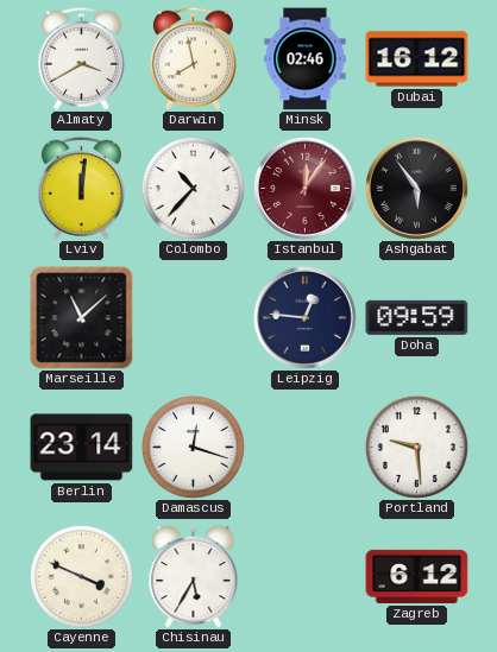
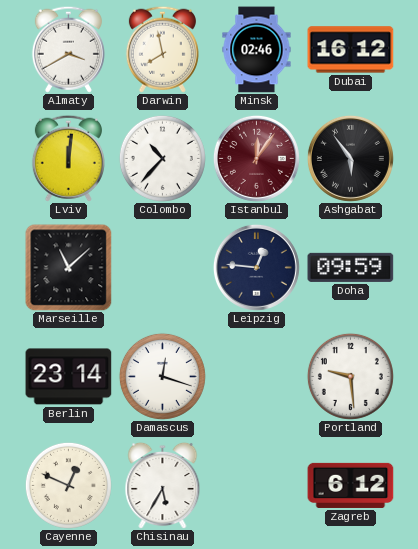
Cayenne: 3:49 -> 12:49 (68, 485)
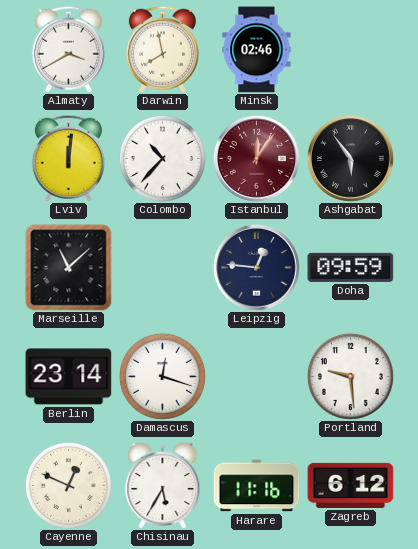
Dubai: 16:12 -> none (351, 50)
Harare: none -> 11:16 (257, 486)
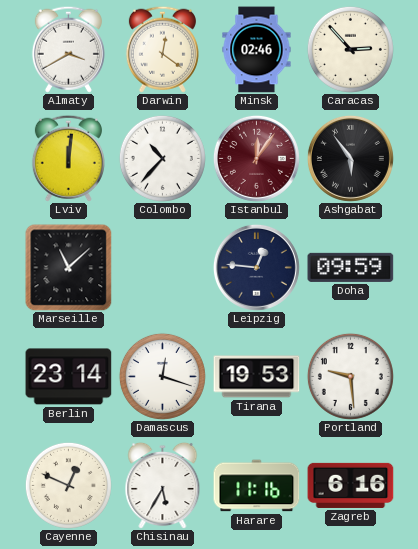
Darwin: 7:58 -> 12:21 (162, 49)
Caracas: none -> 2:53 (350, 49)
Tirana: none -> 19:53 (257, 377)
Zagreb: 6:12 -> 6:16 (351, 485)
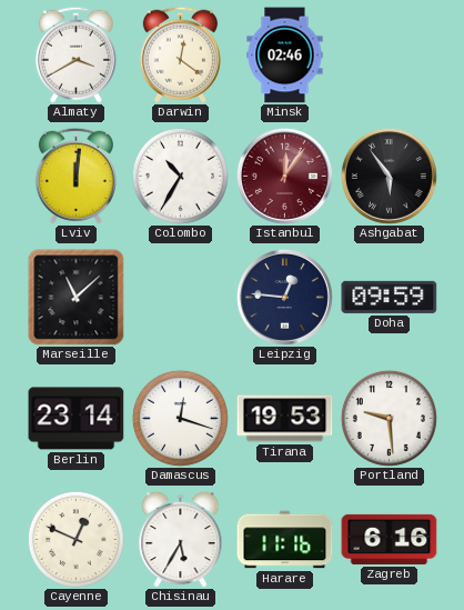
Caracas: 2:53 -> none (350, 49)
Colombo: 10:37 -> 10:35 (180, 176)
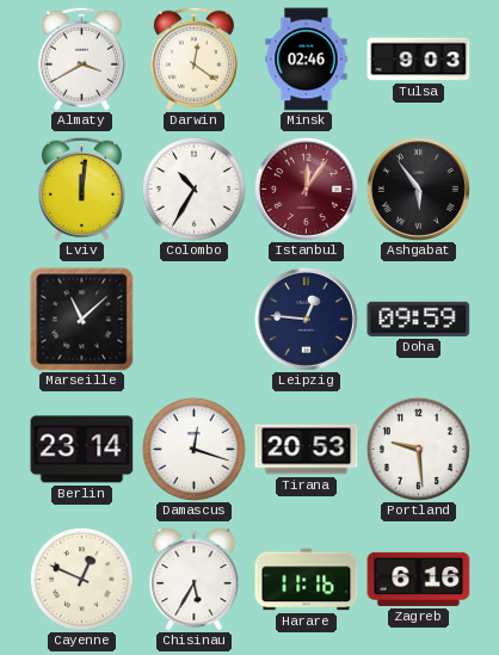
Tulsa: none -> 9:03 (419, 60)
Tirana: 19:53 -> 20:53 (307, 450)
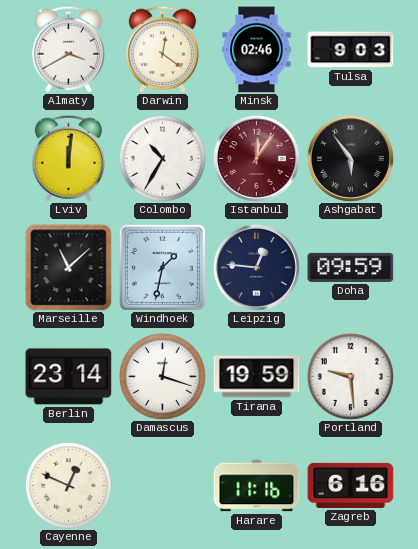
Windhoek: none -> 1:32 (162, 267)
Tirana: 20:53 -> 19:59 (257, 377)
Chisinau: 5:35 -> none (195, 579)
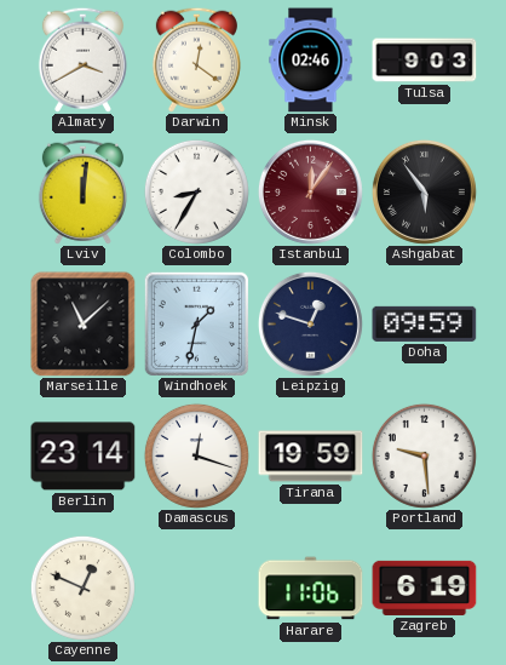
Colombo: 10:35 -> 8:35 (196, 191)
Leipzig: 12:46 -> 12:48 (310, 323)
Harare: 11:16 -> 11:06 (311, 589)
Zagreb: 6:16 -> 6:19 (425, 587)
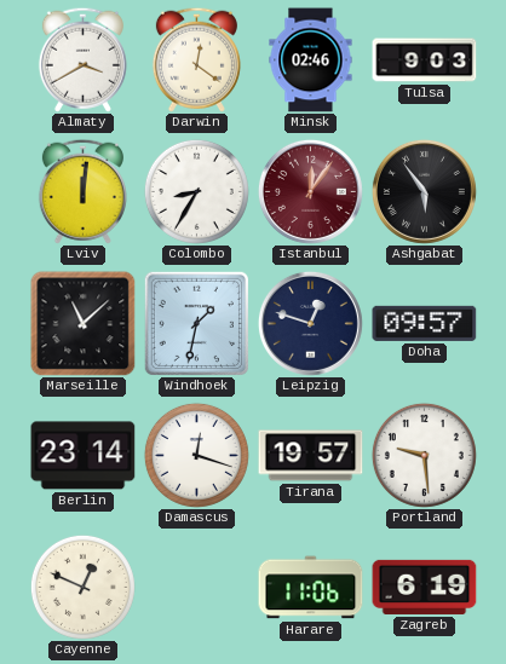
Doha: 09:59 -> 09:57 (425, 323)
Tirana: 19:59 -> 19:57 (311, 456)
